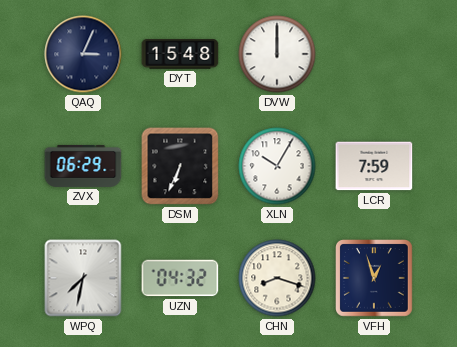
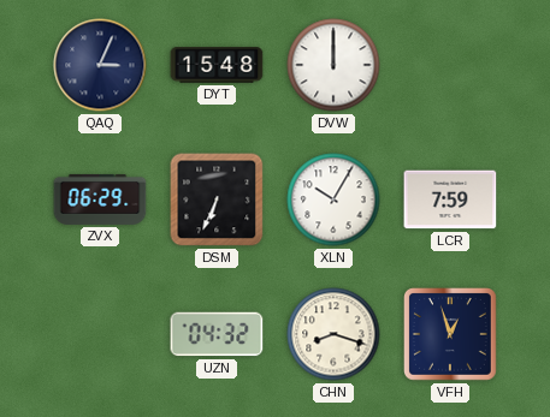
WPQ: 7:32 -> none (83, 278)
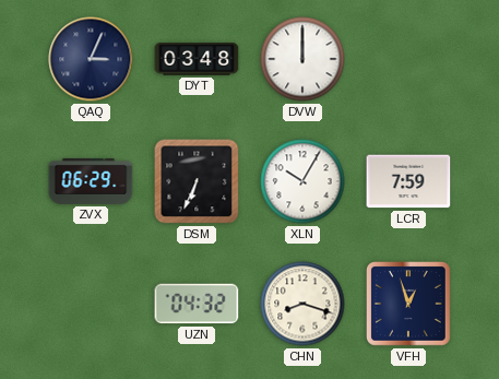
DYT: 15:48 -> 03:48 (197, 59)
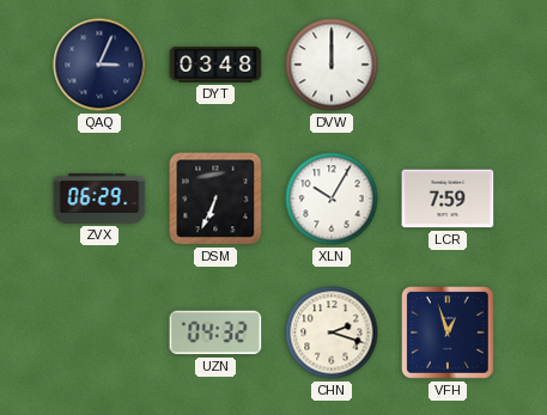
CHN: 8:18 -> 2:18 (332, 332)
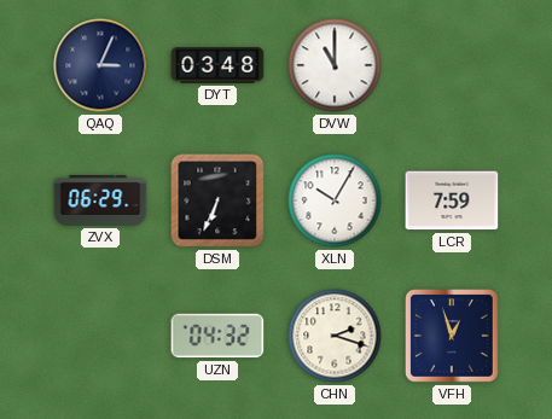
DVW: 12:00 -> 11:00 (335, 65)
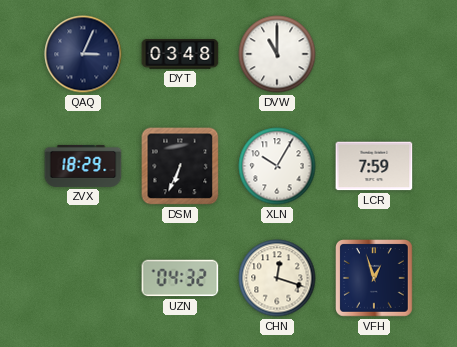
ZVX: 06:29 -> 18:29 (83, 166)
CHN: 2:18 -> 12:18 (277, 278)
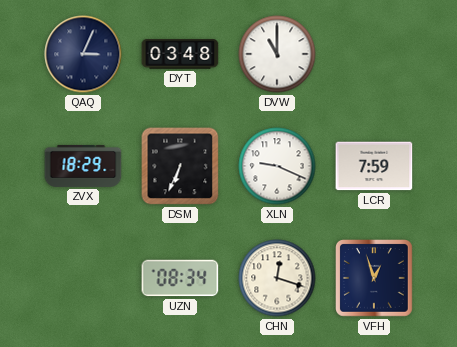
XLN: 10:05 -> 9:19 (277, 166)
UZN: 04:32 -> 08:34 (180, 278)
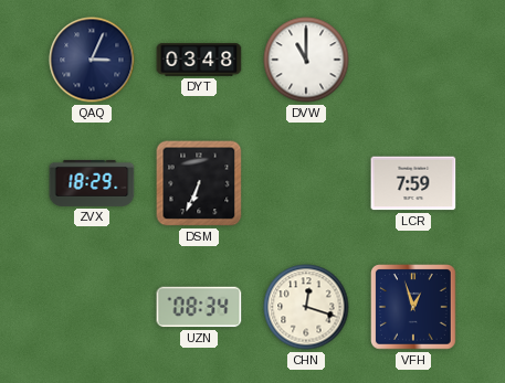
XLN: 9:19 -> none (277, 166)
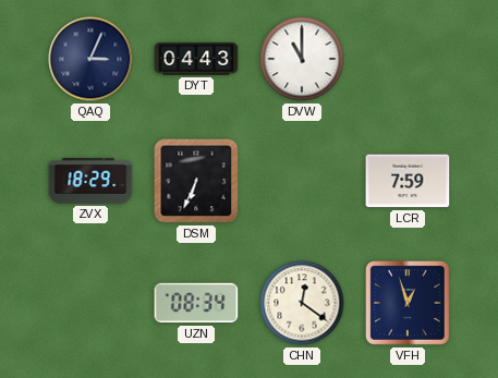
DYT: 03:48 -> 04:43 (196, 59)
CHN: 12:18 -> 12:21 (302, 303)
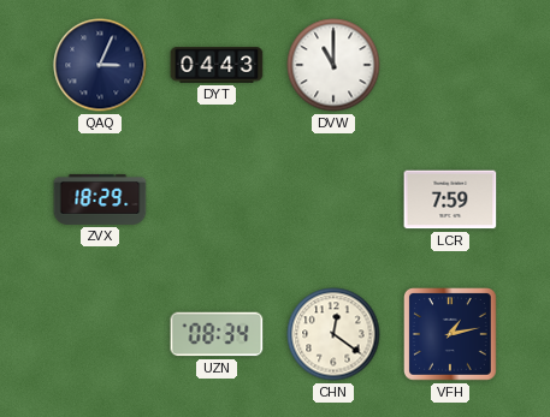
DSM: 6:34 -> none (196, 181)
VFH: 12:57 -> 1:13 (451, 335)
